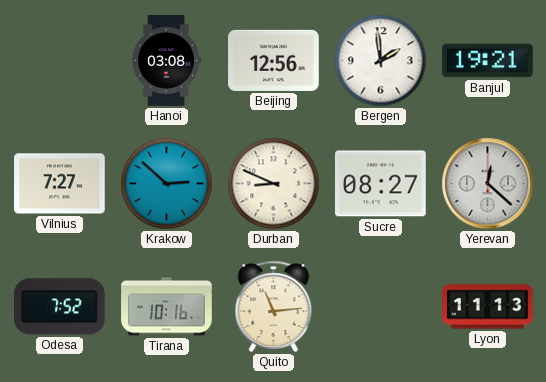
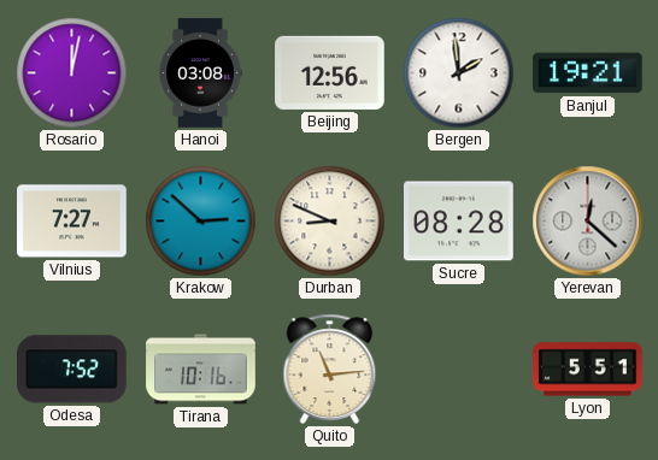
Rosario: none -> 12:02 (72, 73)
Sucre: 08:27 -> 08:28 (459, 222)
Lyon: 11:13 -> 5:51 (588, 370)
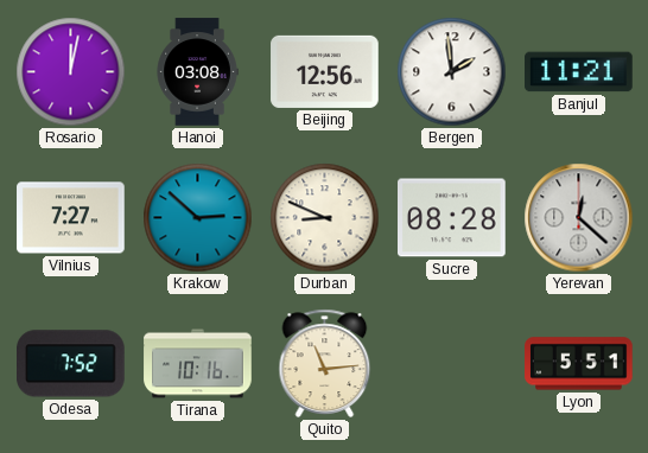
Banjul: 19:21 -> 11:21 (579, 72)
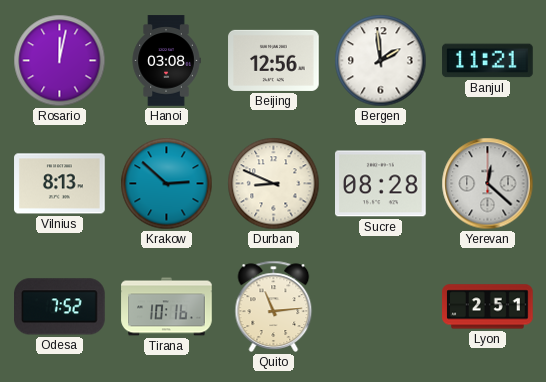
Vilnius: 7:27 -> 8:13 (60, 184)
Lyon: 5:51 -> 2:51 (488, 307)
